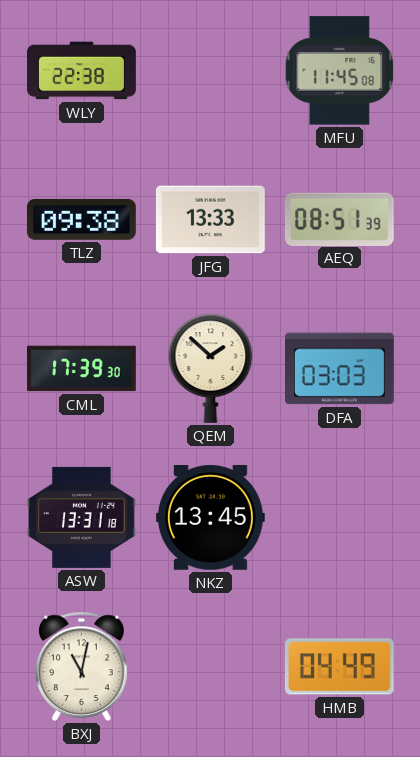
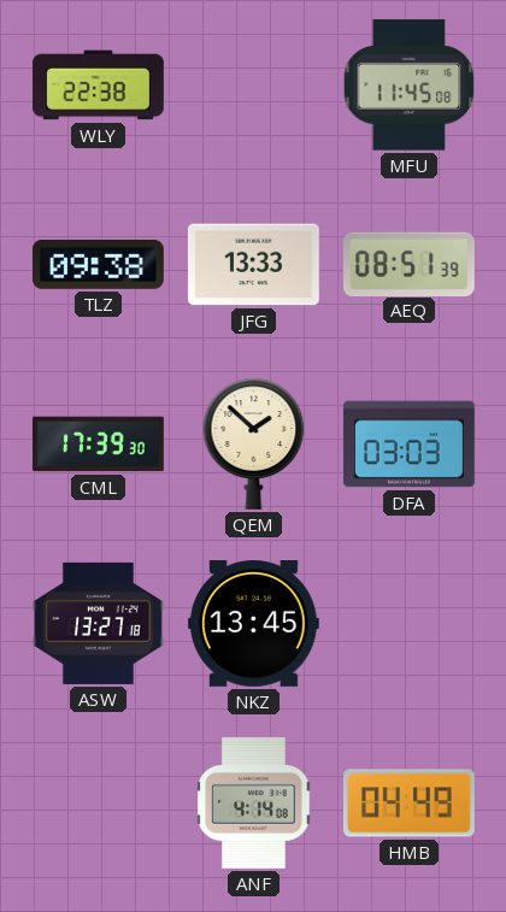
ASW: 13:31 -> 13:27 (99, 623)
BXJ: 11:02 -> none (82, 666)
ANF: none -> 4:14 (254, 802)
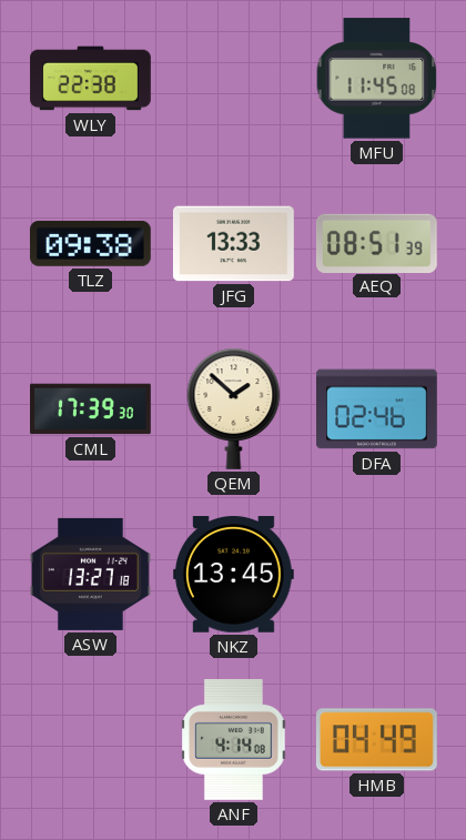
DFA: 03:03 -> 02:46 (377, 409)
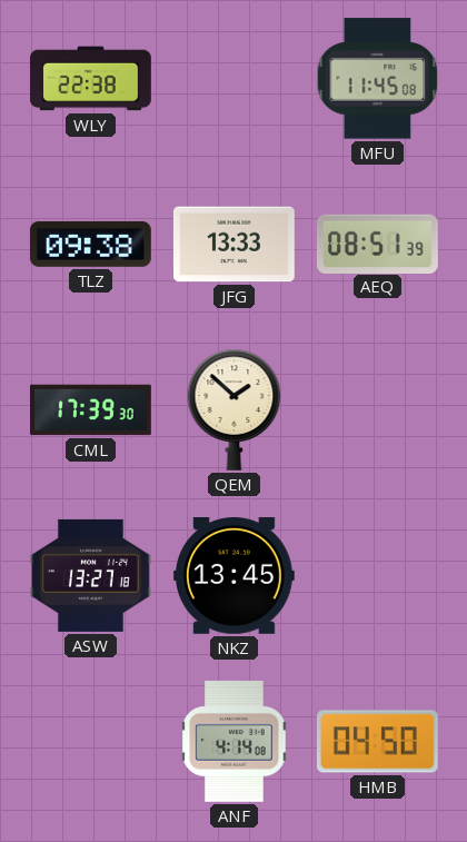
DFA: 02:46 -> none (377, 409)
HMB: 04:49 -> 04:50 (377, 742)
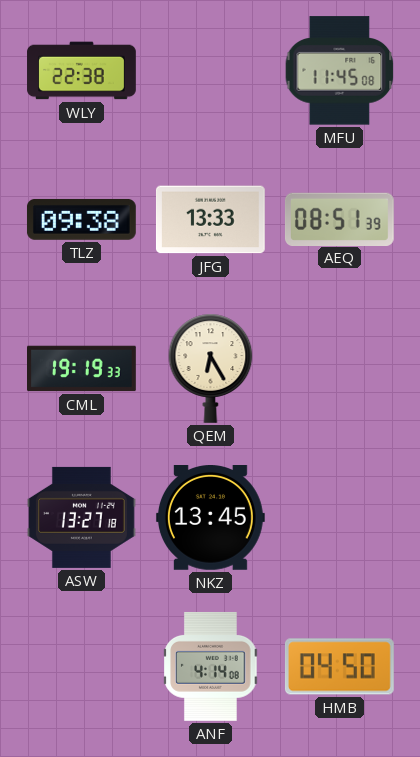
CML: 17:39 -> 19:19 (82, 369)
QEM: 1:52 -> 6:25 (211, 368)
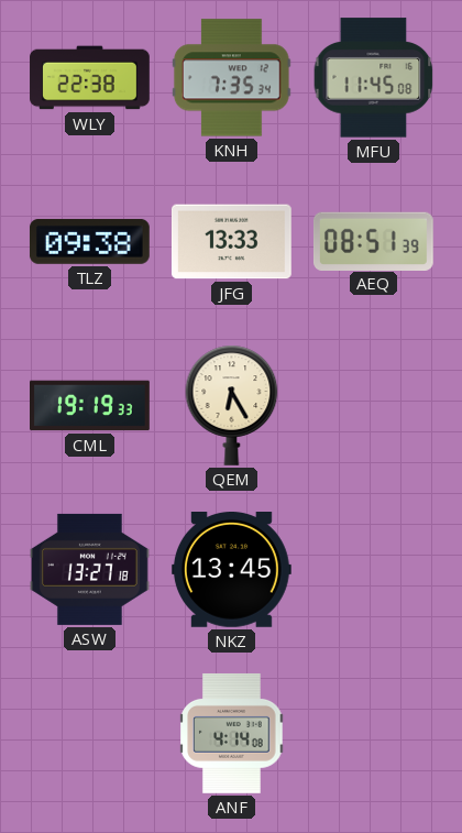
KNH: none -> 7:35 (231, 78)
HMB: 04:50 -> none (339, 667)
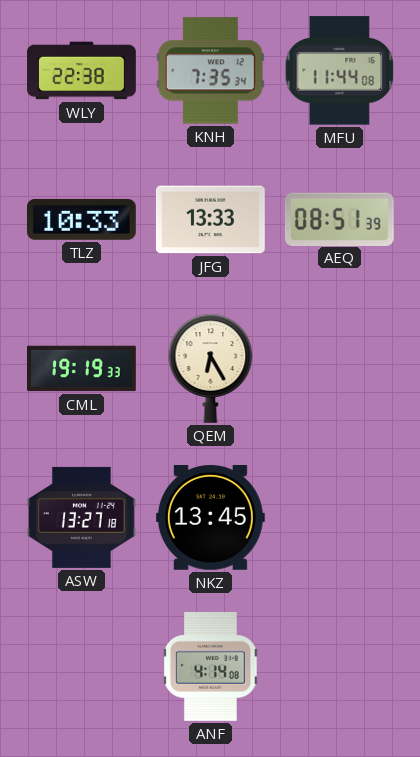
MFU: 11:45 -> 11:44 (340, 71)
TLZ: 09:38 -> 10:33 (81, 219)
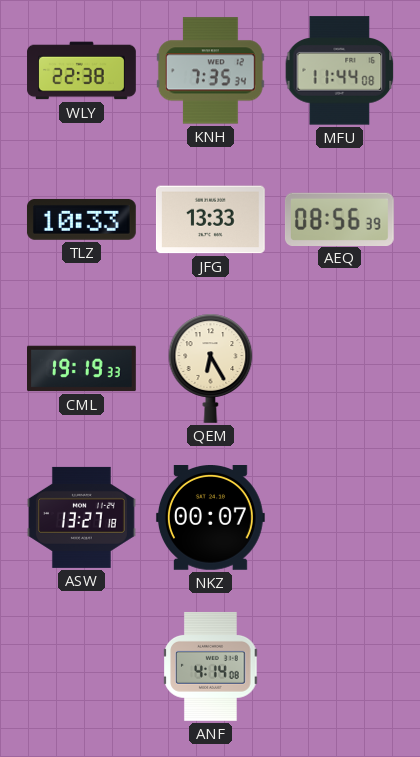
AEQ: 08:51 -> 08:56 (339, 219)
NKZ: 13:45 -> 00:07 (210, 518)
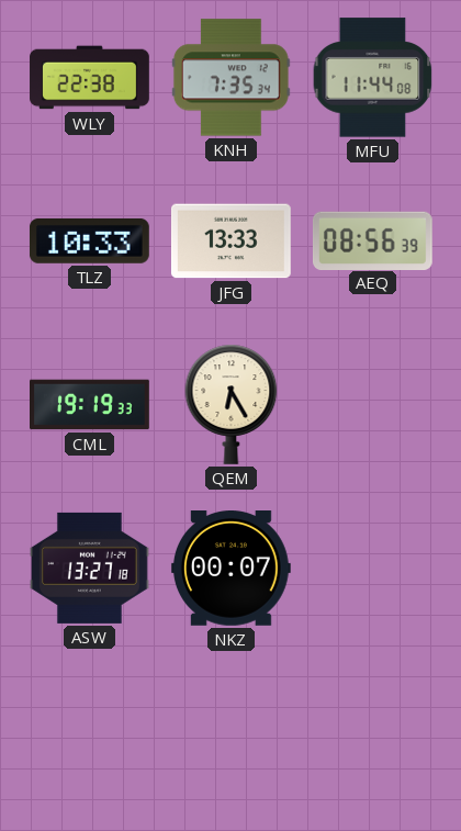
ANF: 4:14 -> none (211, 666)
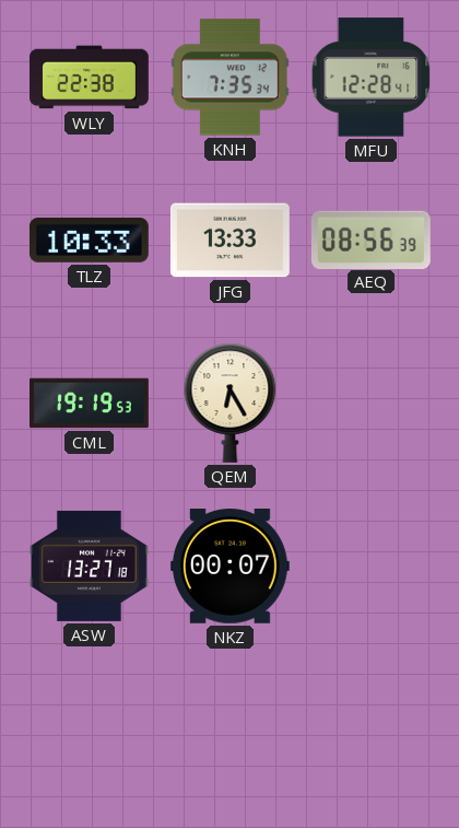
MFU: 11:44 -> 12:28 (372, 78)
CML: 19:19:33 -> 19:19:53 (90, 404)
